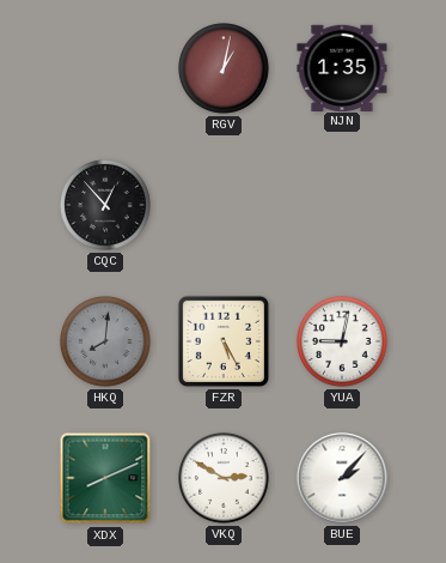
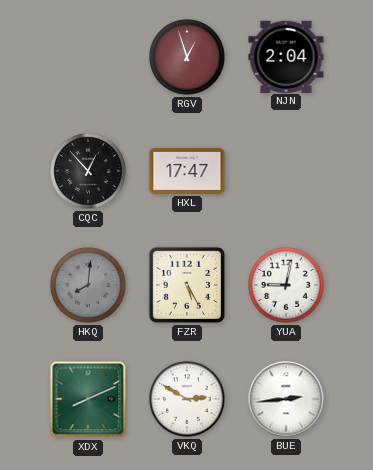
RGV: 1:02 -> 12:57 (187, 57)
NJN: 1:35 -> 2:04 (286, 56)
HXL: none -> 17:47 (187, 171)
BUE: 2:07 -> 2:44 (286, 399)
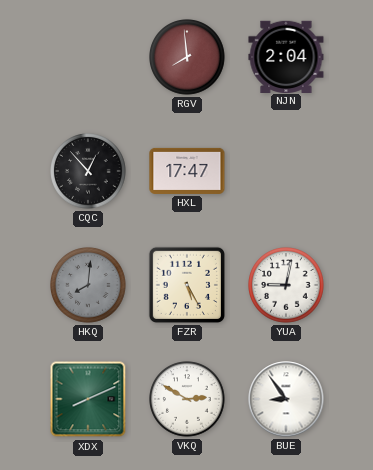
RGV: 12:57 -> 7:59 (187, 57)
BUE: 2:44 -> 8:54 (286, 399)
